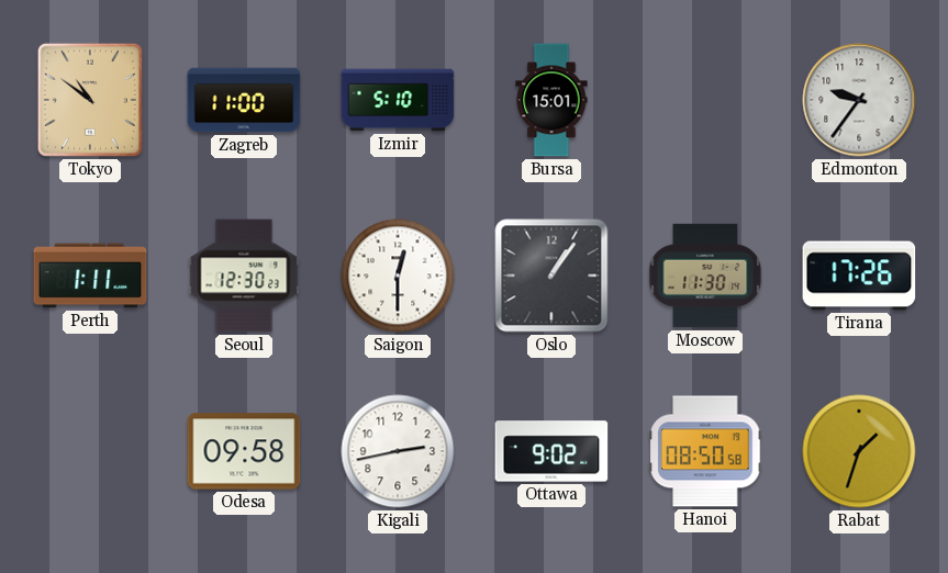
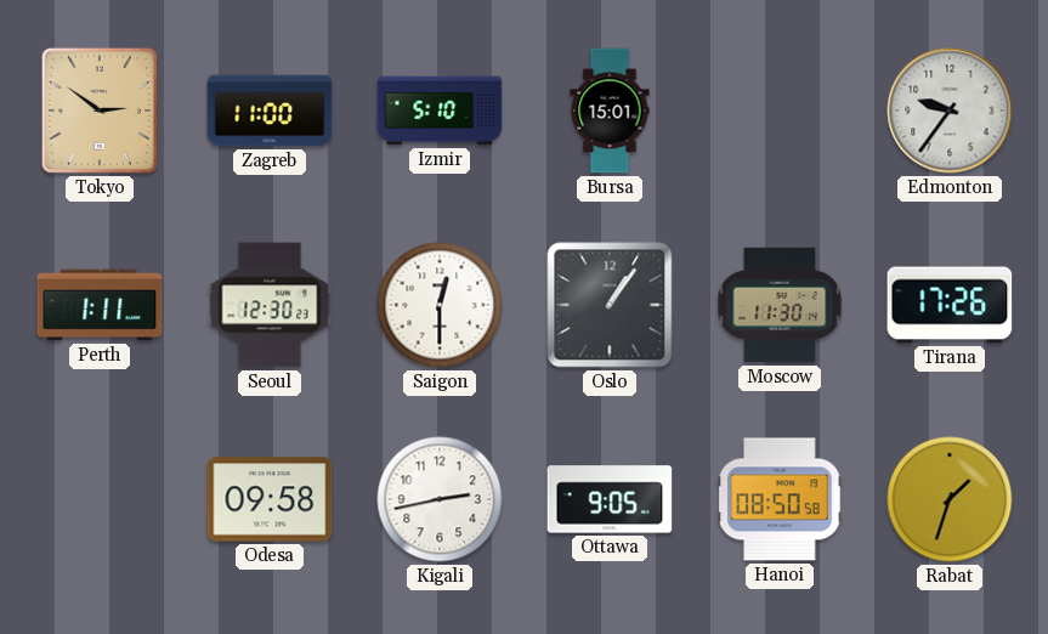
Tokyo: 10:51 -> 2:51 (100, 111)
Ottawa: 9:02 -> 9:05 (610, 499)
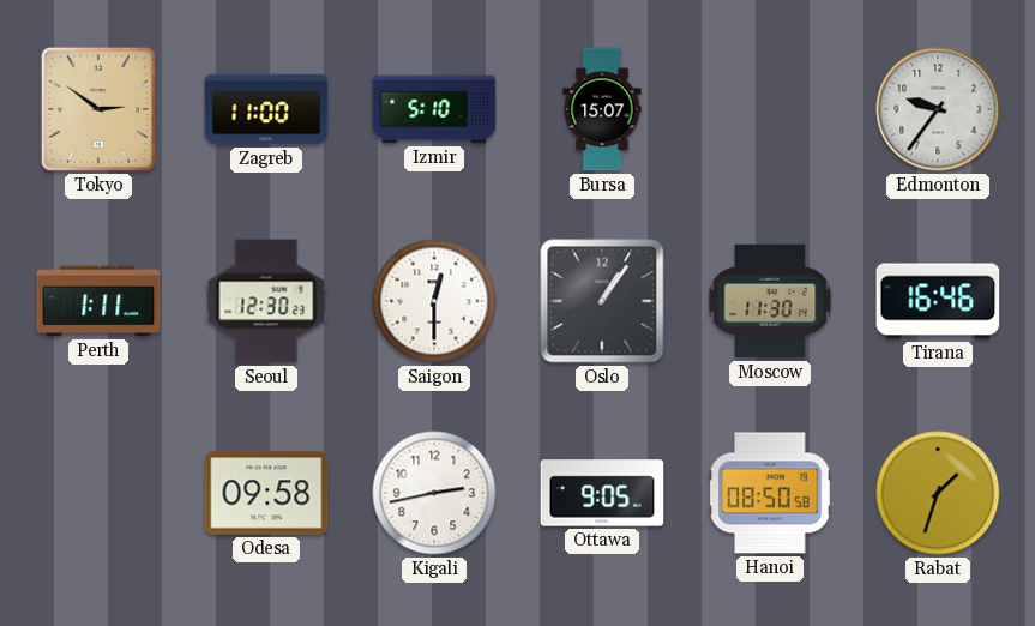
Bursa: 15:01 -> 15:07 (602, 109)
Tirana: 17:26 -> 16:46 (938, 301)
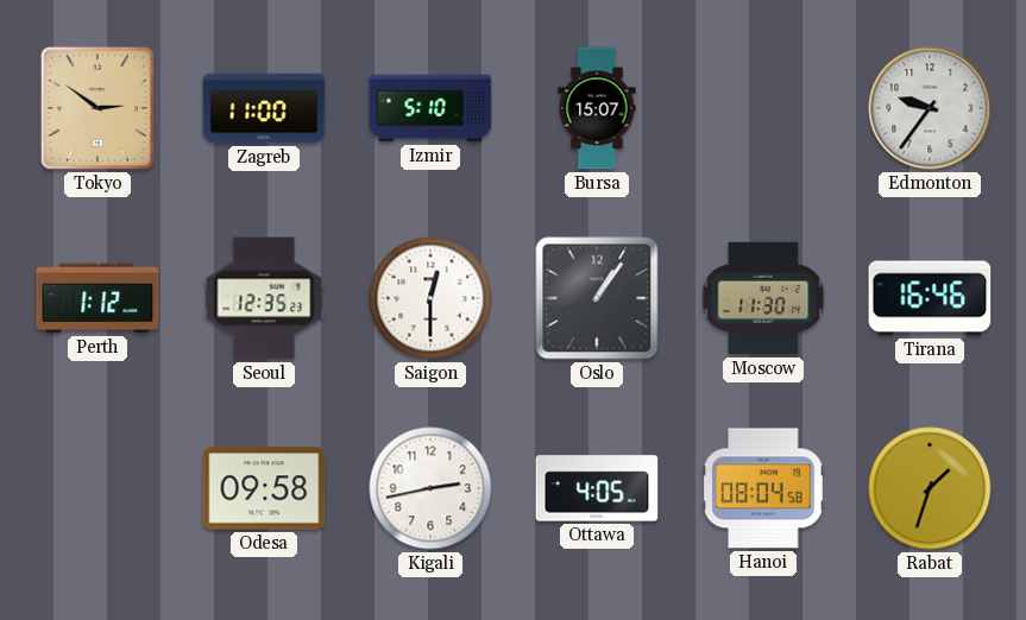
Perth: 1:11 -> 1:12 (97, 298)
Seoul: 12:30 -> 12:35 (264, 298)
Ottawa: 9:05 -> 4:05 (597, 488)
Hanoi: 08:50 -> 08:04 (763, 488)
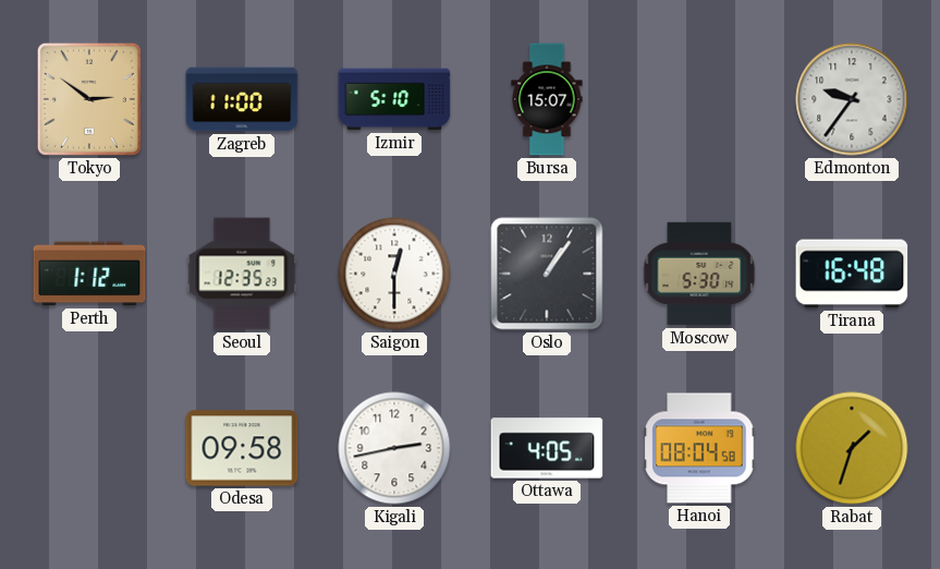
Moscow: 11:30 -> 5:30 (699, 274)
Tirana: 16:46 -> 16:48 (852, 274)
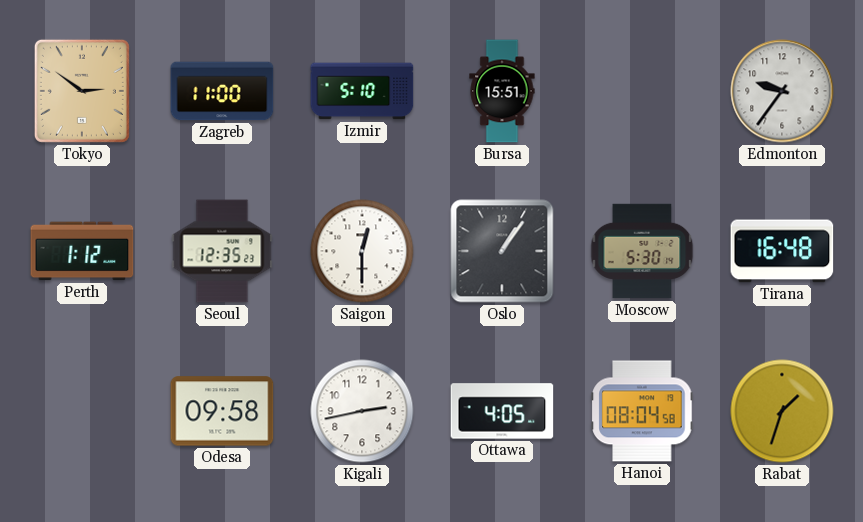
Bursa: 15:07 -> 15:51 (502, 91)
